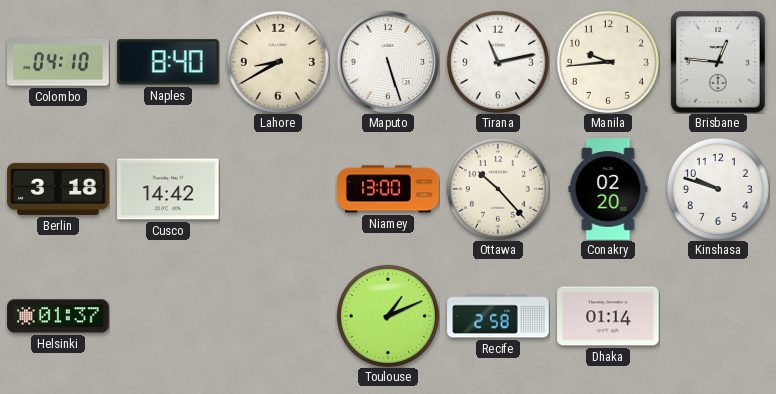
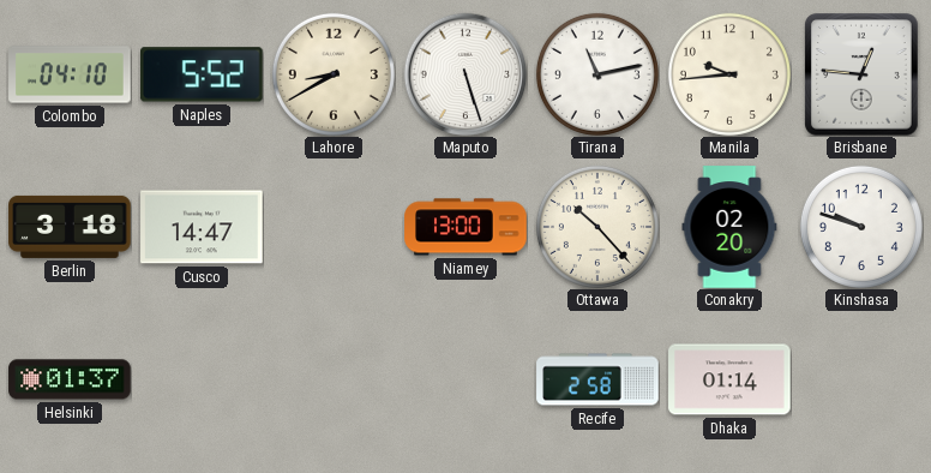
Naples: 8:40 -> 5:52 (203, 74)
Cusco: 14:42 -> 14:47 (202, 227)
Toulouse: 1:11 -> none (388, 316)
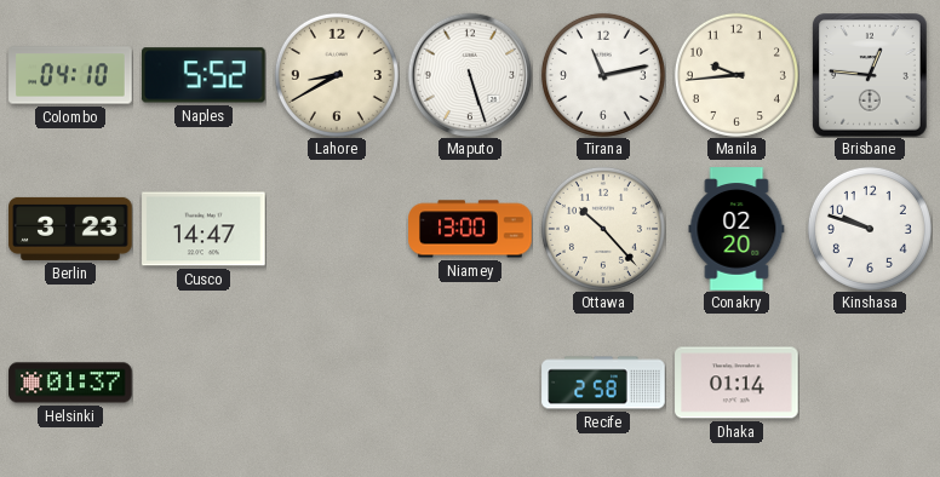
Berlin: 3:18 -> 3:23 (70, 229)
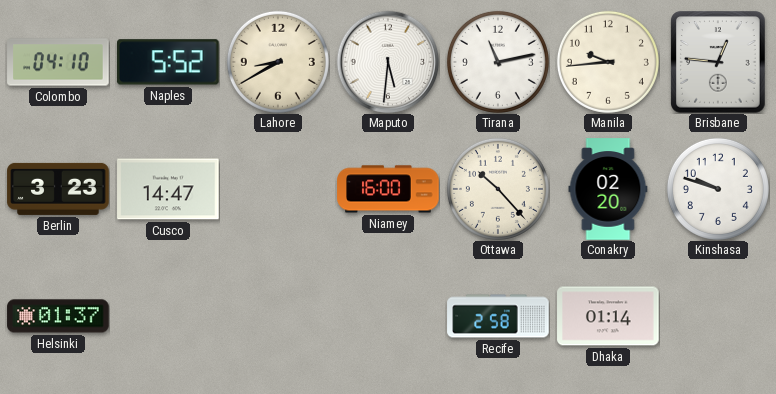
Maputo: 5:27 -> 5:31 (388, 62)
Niamey: 13:00 -> 16:00 (388, 189)
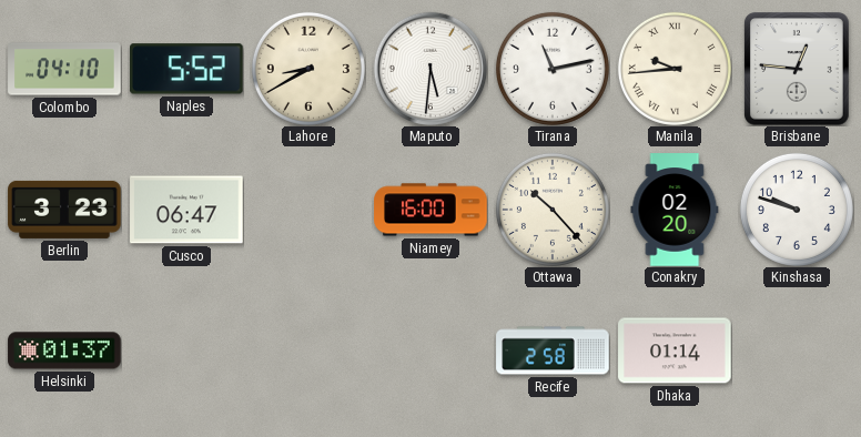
Manila numerals: Arabic -> Roman (675, 69)
Cusco: 14:47 -> 06:47 (186, 210)
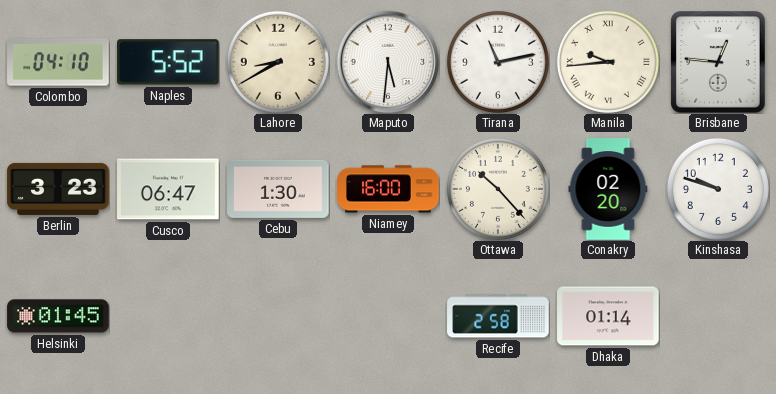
Cebu: none -> 1:30 (278, 189)
Helsinki: 01:37 -> 01:45 (58, 316)
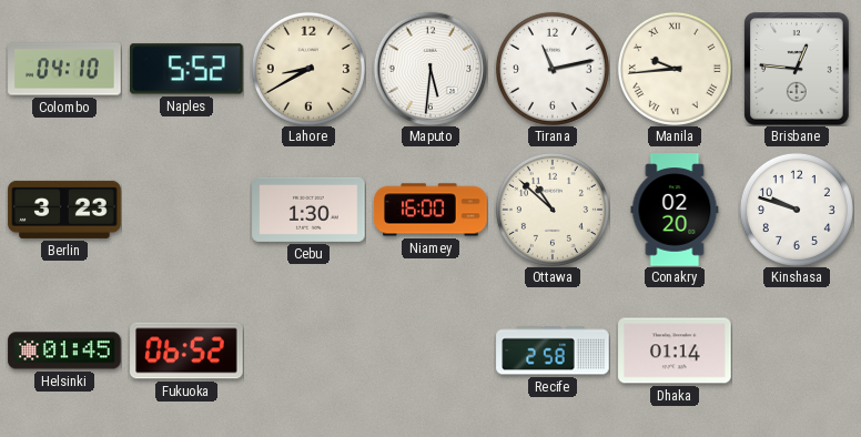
Cusco: 06:47 -> none (168, 189)
Ottawa: 10:23 -> 10:52 (553, 210)
Fukuoka: none -> 06:52 (186, 350)
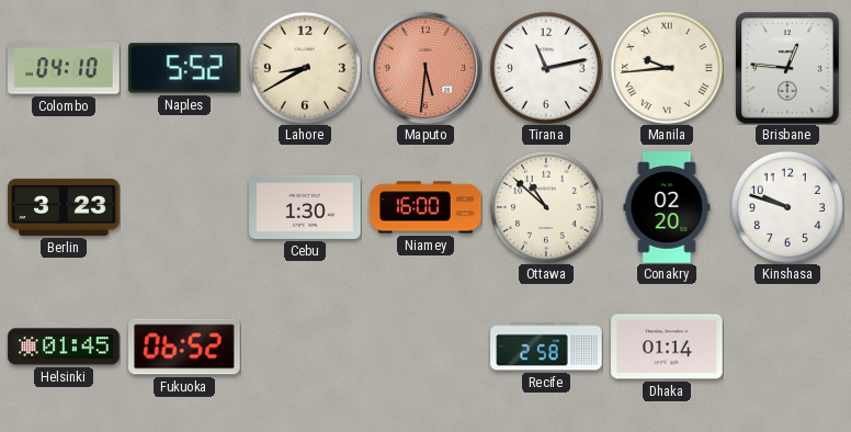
Maputo dial: white -> salmon (426, 68)
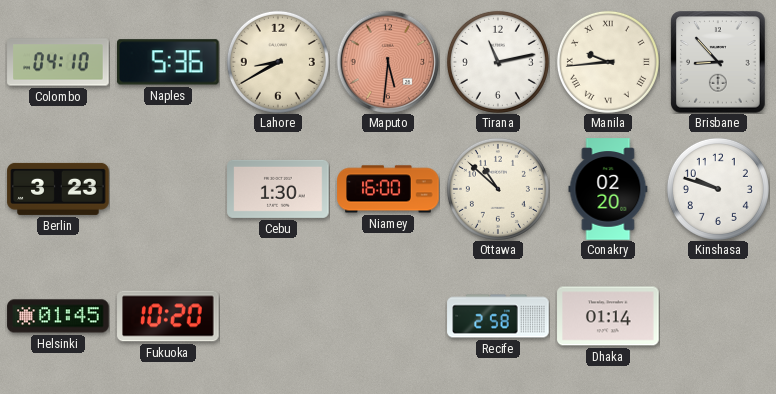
Naples: 5:52 -> 5:36 (169, 62)
Brisbane: 12:46 -> 8:53 (718, 62)
Fukuoka: 06:52 -> 10:20 (168, 316)
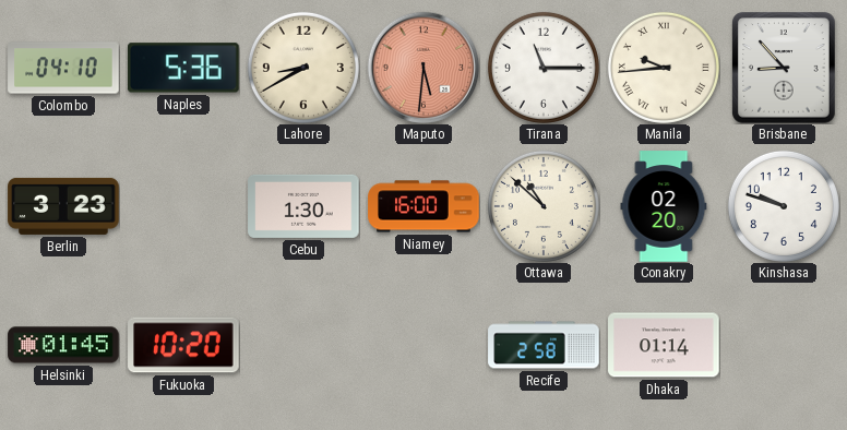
Tirana: 11:13 -> 11:15 (544, 68)
